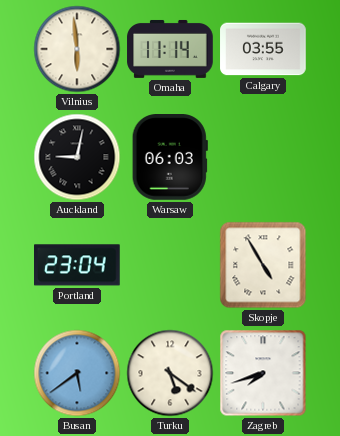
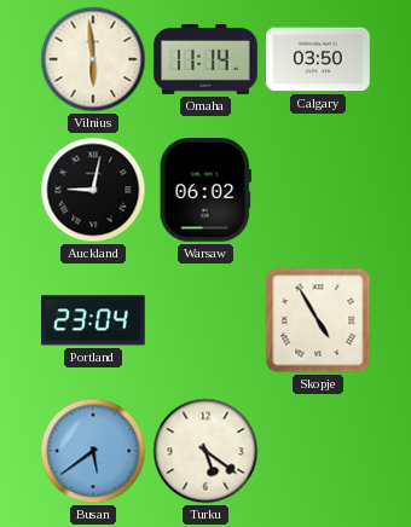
Calgary: 03:55 -> 03:50 (318, 59)
Warsaw: 06:03 -> 06:02 (205, 191)
Zagreb: 7:42 -> none (263, 373)
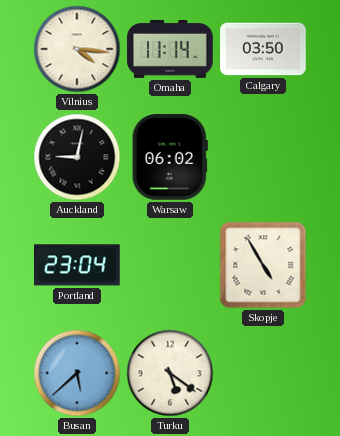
Vilnius: 5:59 -> 4:16 (77, 49)
Busan: 5:39 -> 5:38 (77, 373)
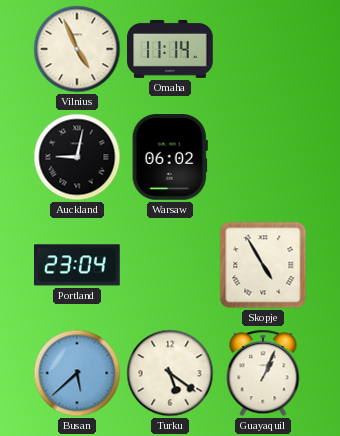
Vilnius: 4:16 -> 4:56 (77, 49)
Calgary: 03:50 -> none (263, 49)
Guayaquil: none -> 1:04 (263, 373)
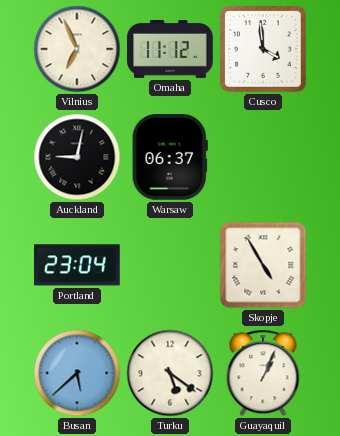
Vilnius: 4:56 -> 6:56 (77, 49)
Omaha: 11:14 -> 11:12 (170, 49)
Cusco: none -> 3:59 (263, 49)
Warsaw: 06:02 -> 06:37 (170, 158)
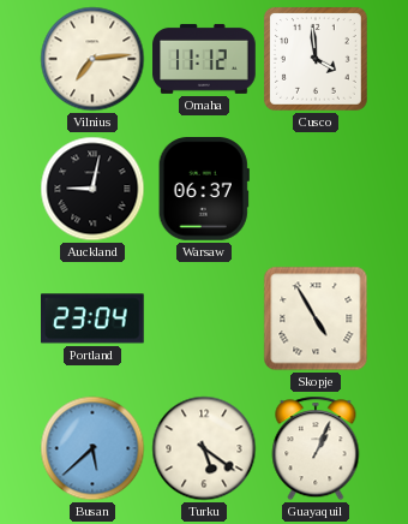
Vilnius: 6:56 -> 7:14 (92, 59)
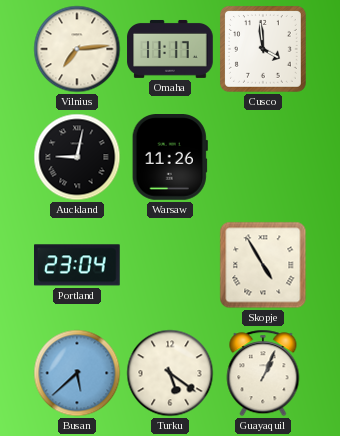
Omaha: 11:12 -> 11:17 (170, 49)
Warsaw: 06:37 -> 11:26 (170, 158)
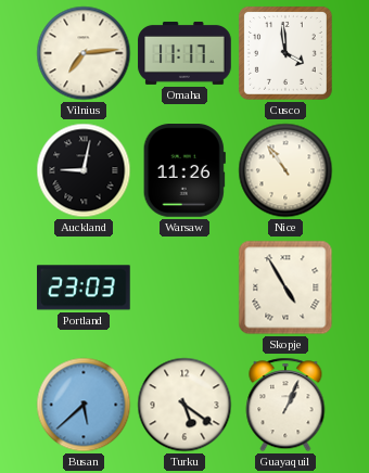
Nice: none -> 10:54 (285, 170)
Portland: 23:04 -> 23:03 (85, 287)
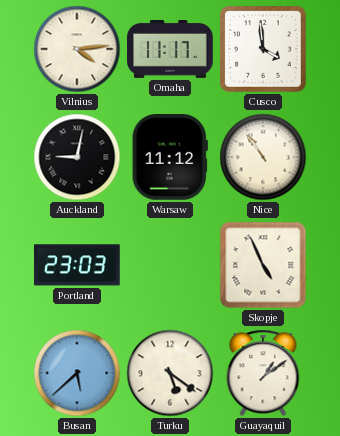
Vilnius: 7:14 -> 4:14 (77, 49)
Warsaw: 11:26 -> 11:12 (170, 158)
Skopje: 4:55 -> 4:56 (263, 265)
Guayaquil: 1:04 -> 1:09 (263, 373)
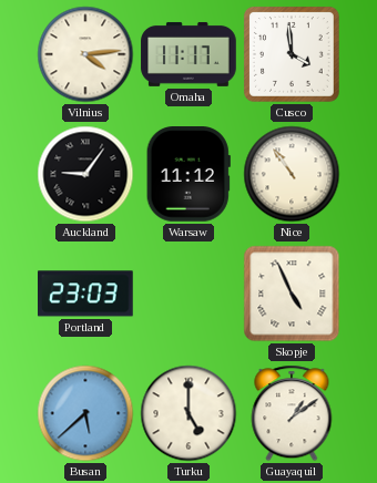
Auckland: 9:02 -> 9:06 (85, 174)
Turku: 5:21 -> 5:00 (188, 413)
